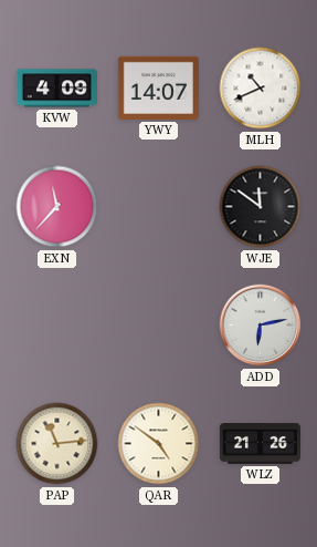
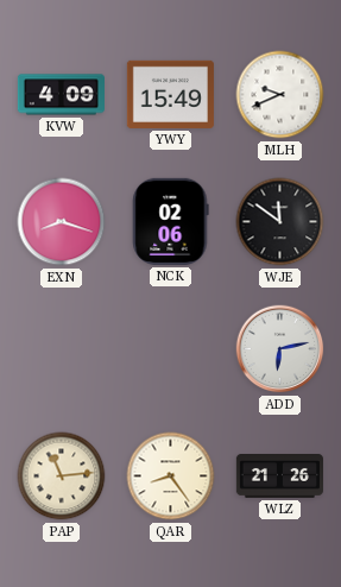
YWY: 14:07 -> 15:49 (170, 94)
MLH: 10:41 -> 9:41 (280, 95)
EXN: 11:37 -> 8:18 (62, 222)
NCK: none -> 02:06 (171, 221)
QAR: 4:51 -> 8:24 (171, 476)
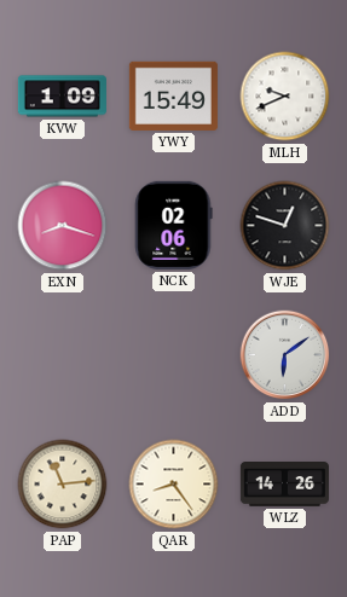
KVW: 4:09 -> 1:09 (62, 97)
WJE: 11:51 -> 12:48 (285, 226)
ADD: 6:13 -> 6:09 (285, 355)
WLZ: 21:26 -> 14:26 (284, 485)
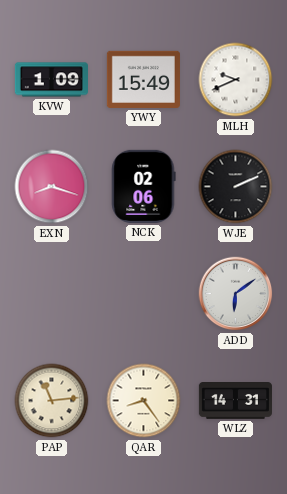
WJE: 12:48 -> 2:11 (236, 187)
WLZ: 14:26 -> 14:31 (235, 401)
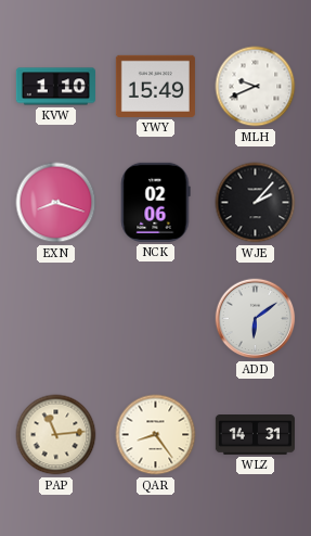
KVW: 1:09 -> 1:10 (55, 87)
WJE: 2:11 -> 2:07 (256, 203)
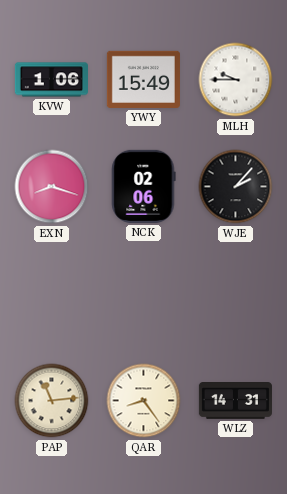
KVW: 1:10 -> 1:06 (51, 80)
MLH: 9:41 -> 9:45 (236, 80)
ADD: 6:09 -> none (256, 319)
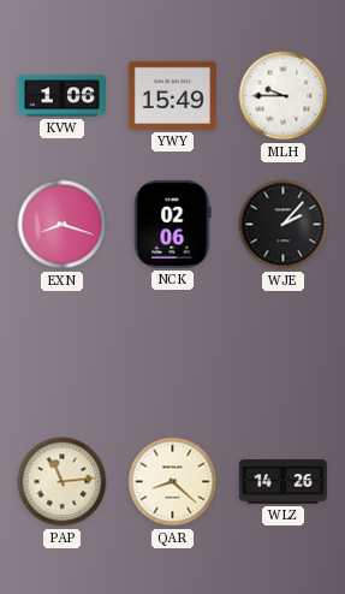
QAR: 8:24 -> 8:22 (173, 482)
WLZ: 14:31 -> 14:26 (282, 482)
